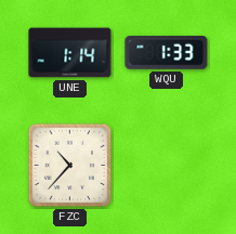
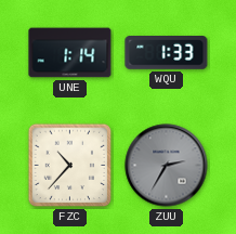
ZUU: none -> 2:35 (167, 166)
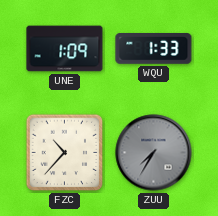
UNE: 1:14 -> 1:09 (65, 49)
ZUU: 2:35 -> 7:35 (154, 153)
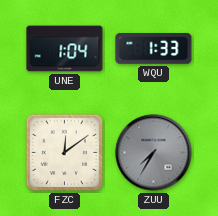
UNE: 1:09 -> 1:04 (65, 49)
FZC: 10:37 -> 12:09 (65, 153)
